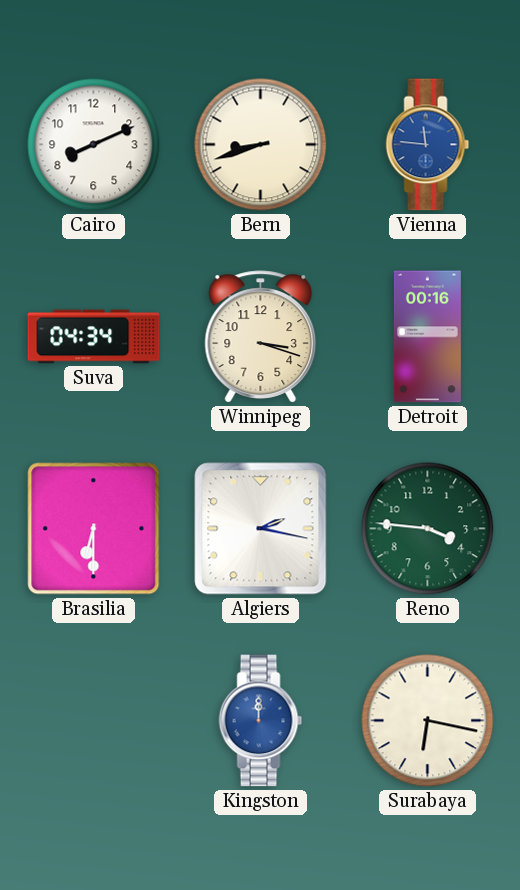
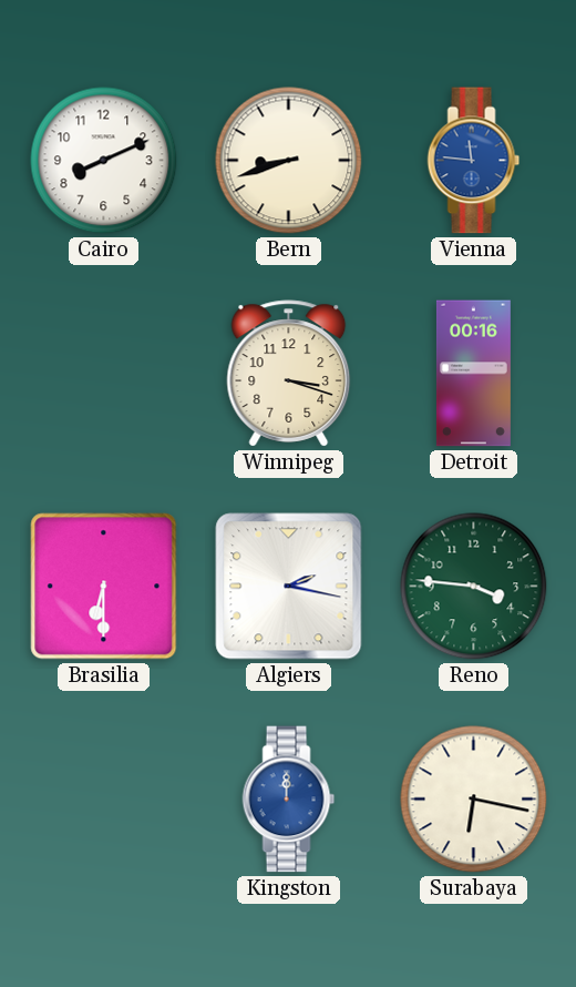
Suva: 04:34 -> none (94, 337)
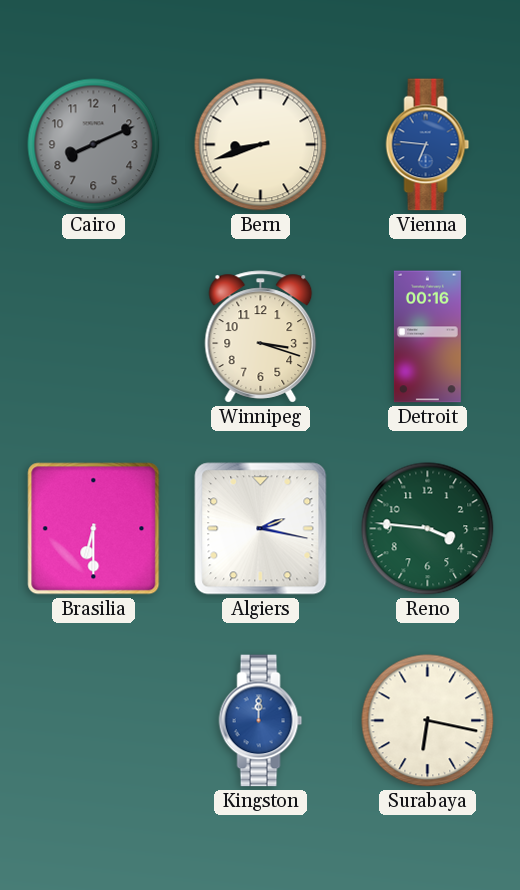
Cairo dial: white -> grey (94, 145)
Vienna: 11:46 -> 6:46 (428, 145)
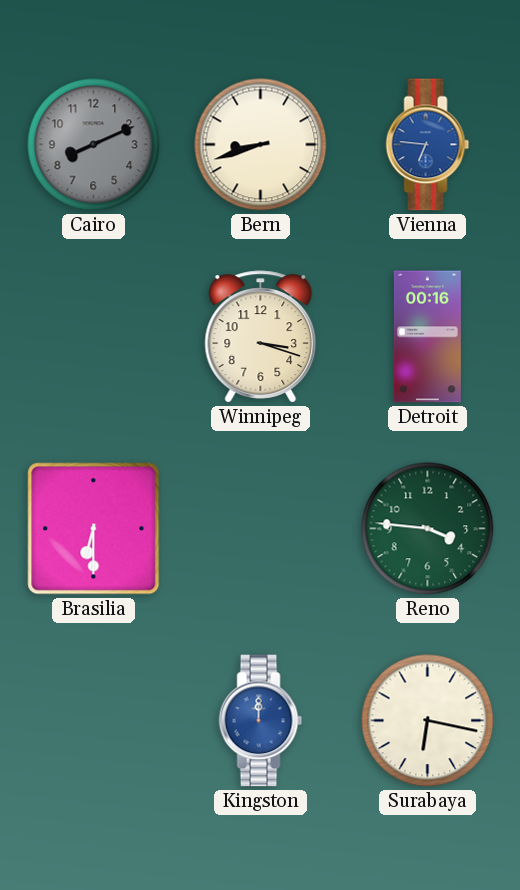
Algiers: 2:17 -> none (261, 529)
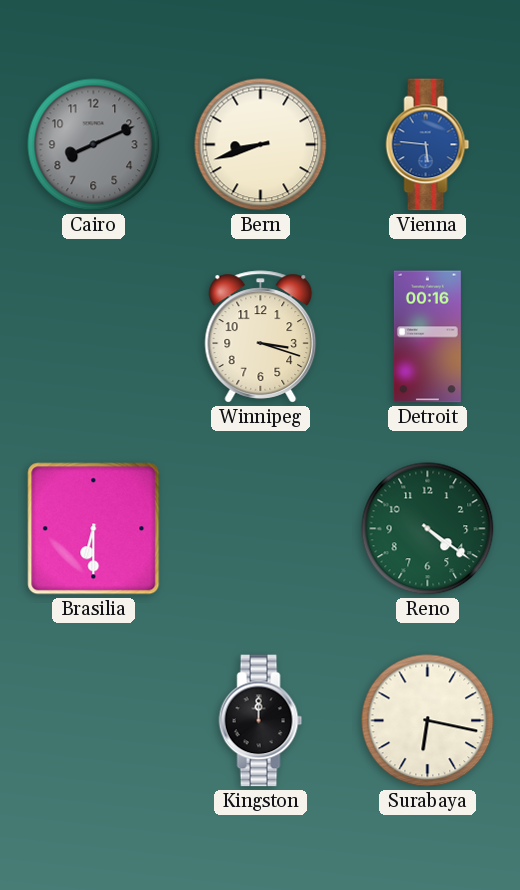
Vienna: 6:46 -> 5:46 (428, 145)
Reno: 3:46 -> 4:21 (428, 529)
Kingston dial: blue -> black (261, 721)
